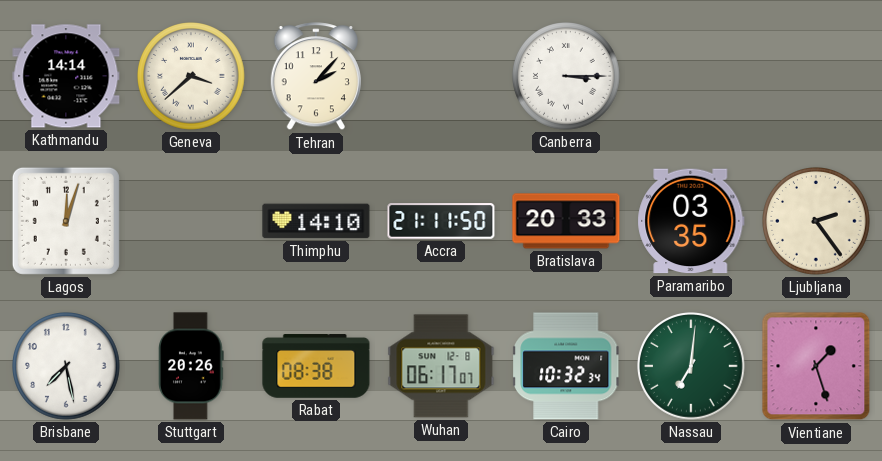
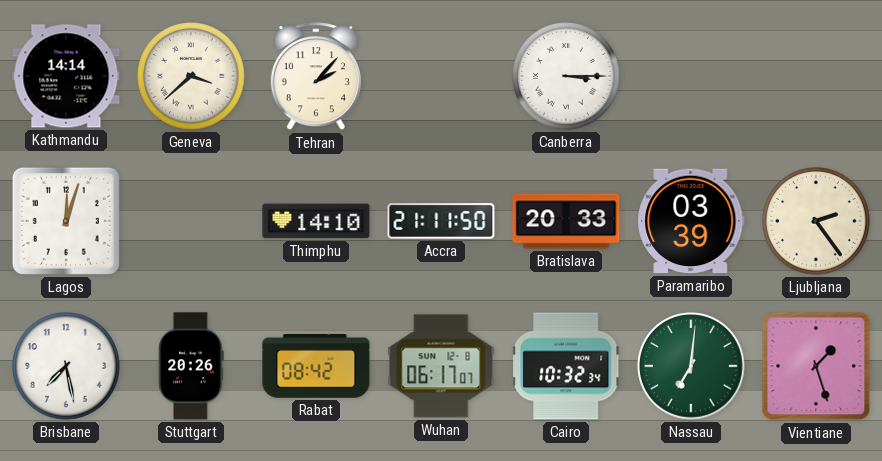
Paramaribo: 03:35 -> 03:39 (691, 221)
Rabat: 08:38 -> 08:42 (316, 366)
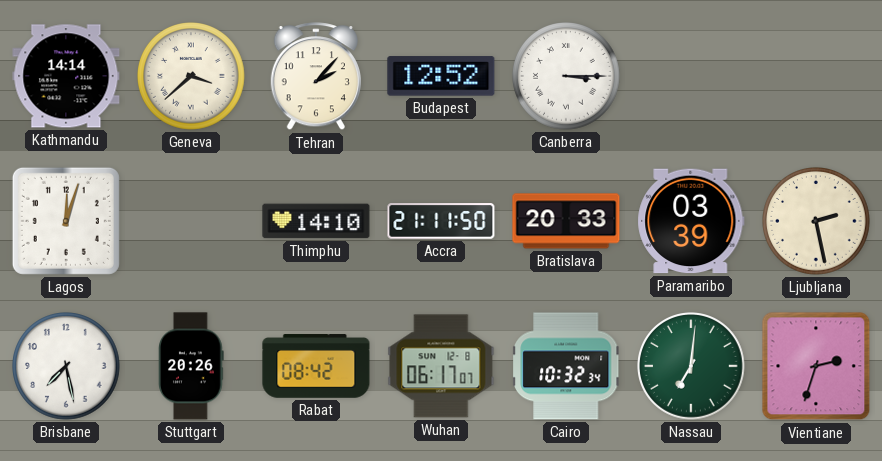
Budapest: none -> 12:52 (441, 76)
Ljubljana: 2:24 -> 2:28 (817, 222)
Vientiane: 1:27 -> 2:33 (816, 366)
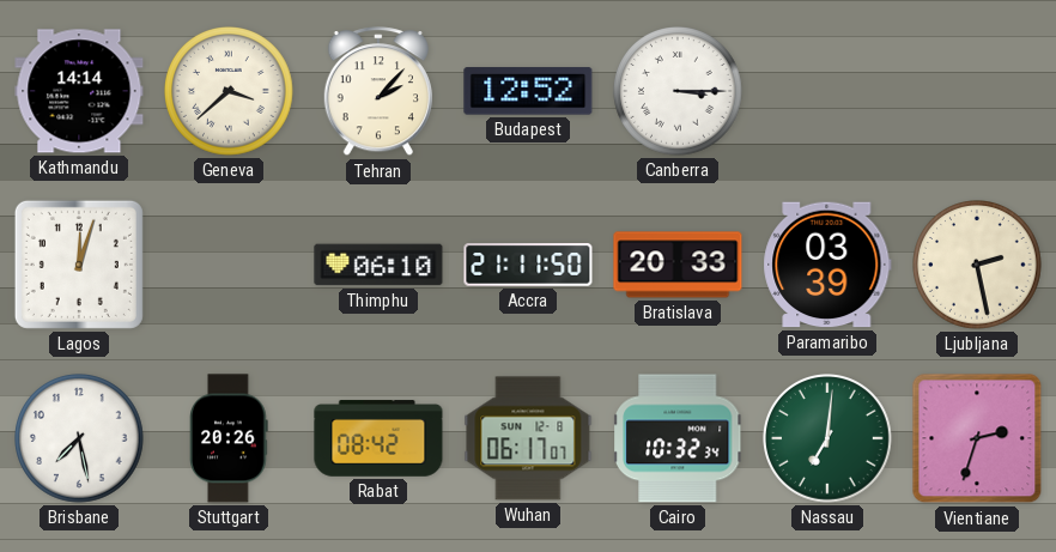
Thimphu: 14:10 -> 06:10 (378, 265)
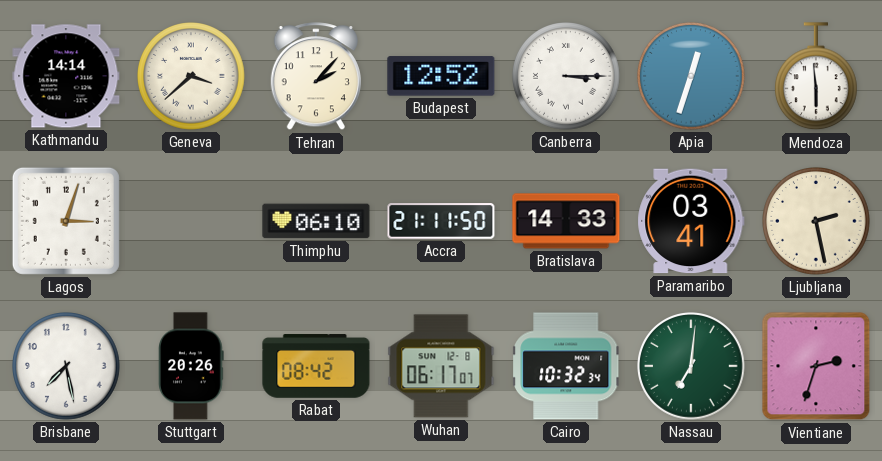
Apia: none -> 12:33 (692, 77)
Mendoza: none -> 5:59 (817, 77)
Lagos: 12:03 -> 3:03 (66, 221)
Bratislava: 20:33 -> 14:33 (566, 221)
Paramaribo: 03:39 -> 03:41 (691, 221)
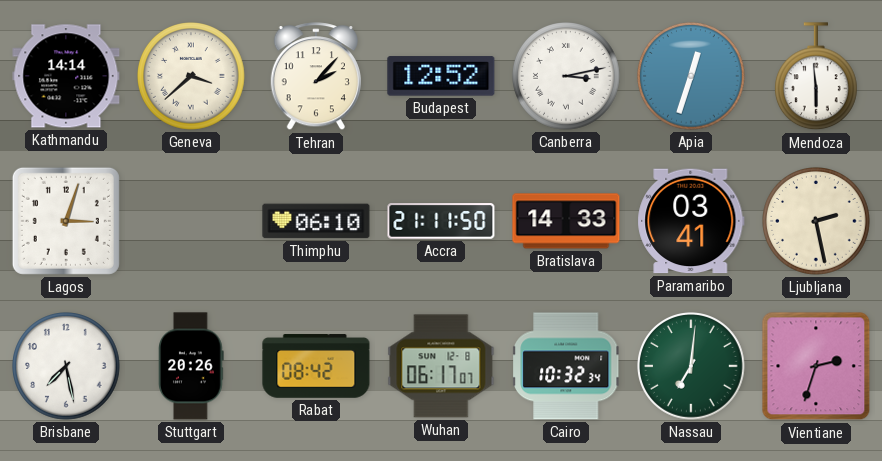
Canberra: 3:15 -> 3:13 (567, 77)
